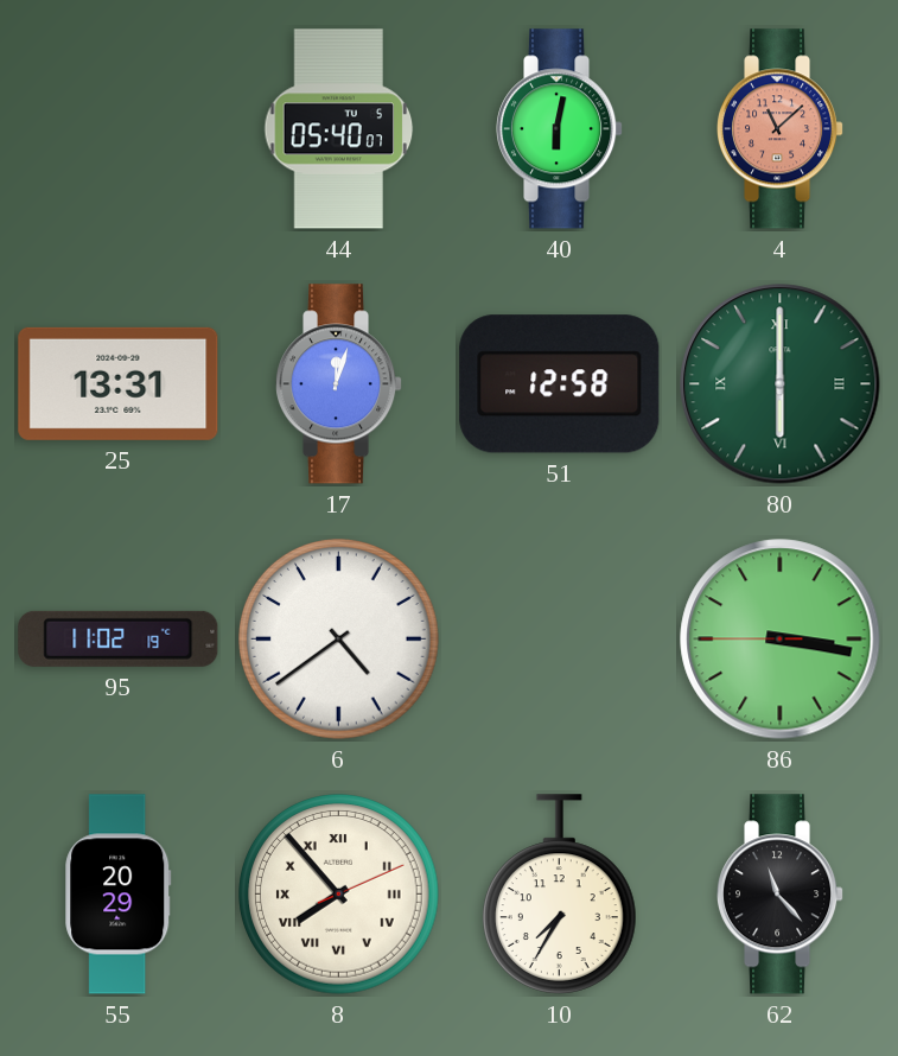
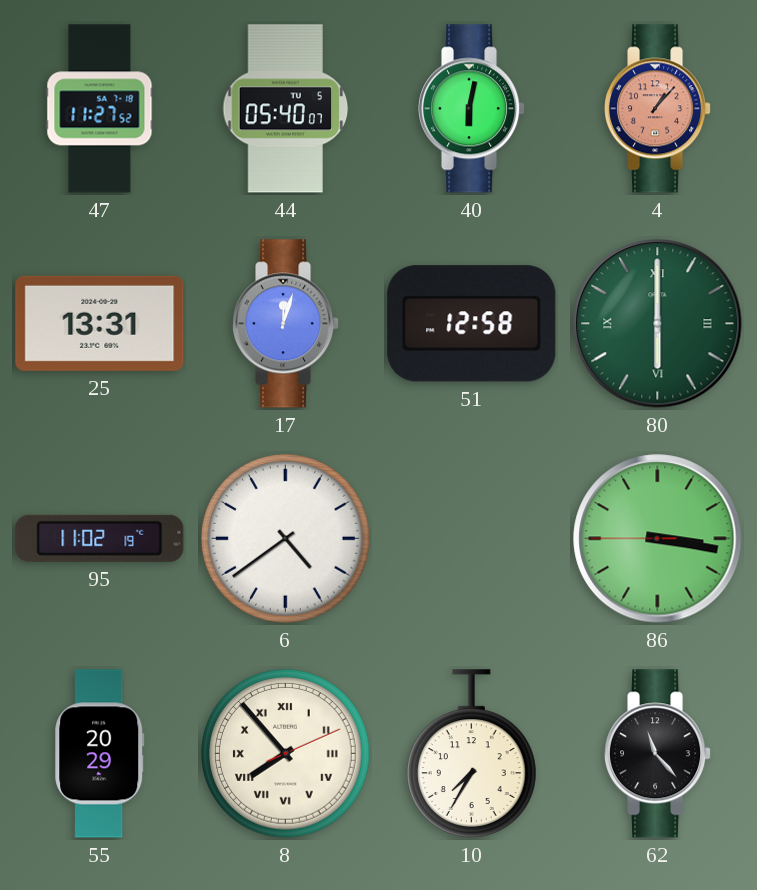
47: none -> 11:27 (100, 109)
4: 11:08 -> 1:07 (659, 109)
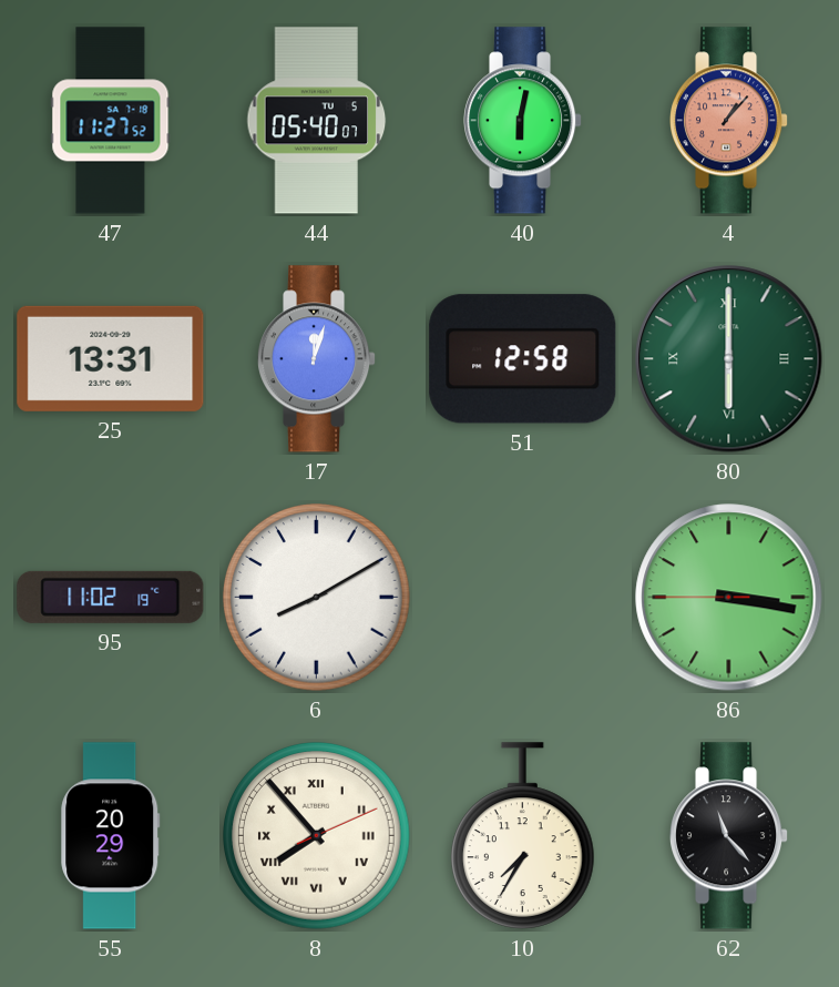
6: 4:39 -> 8:10 (317, 598)
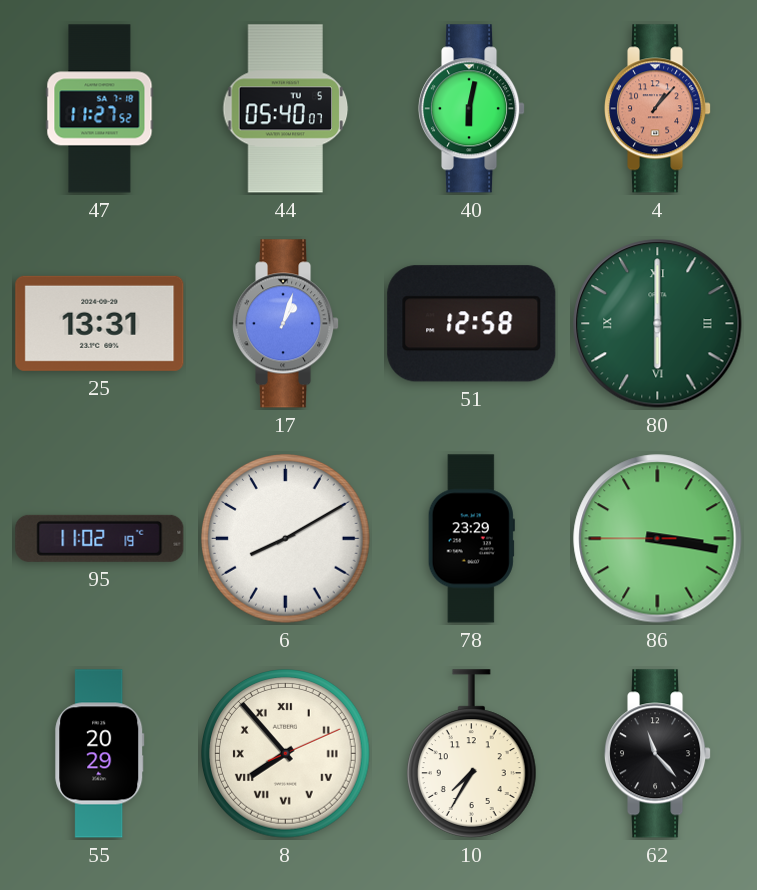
17: 12:03 -> 1:03 (287, 324)
78: none -> 23:29 (471, 539)
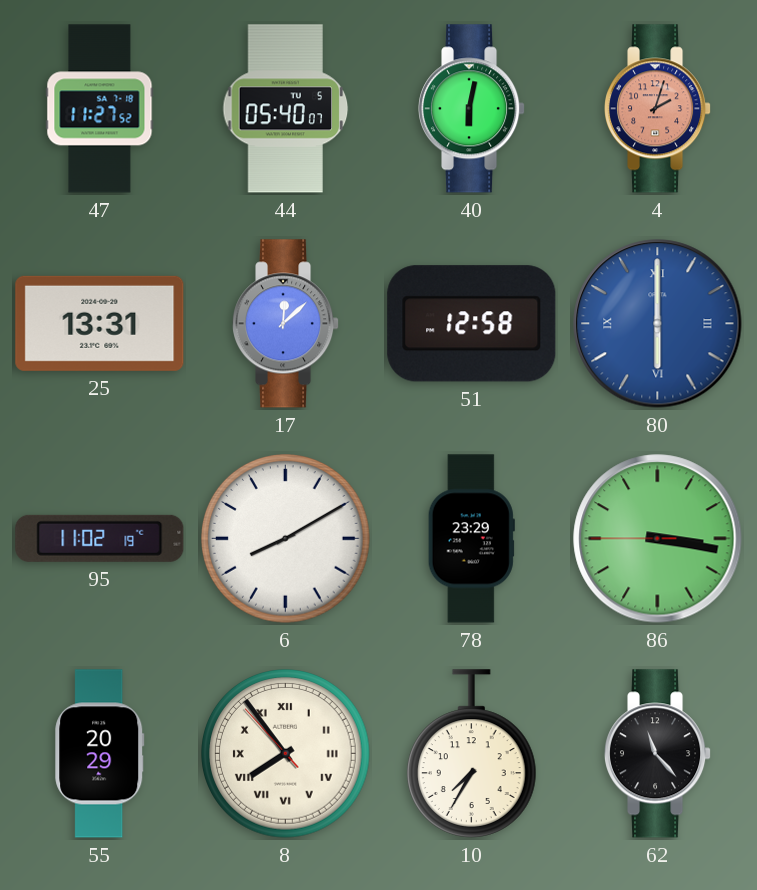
4: 1:07 -> 2:03 (659, 109)
17: 1:03 -> 12:08 (287, 324)
80 dial: green -> blue (658, 324)
8: 7:53:11 -> 7:53:53 (286, 754)
